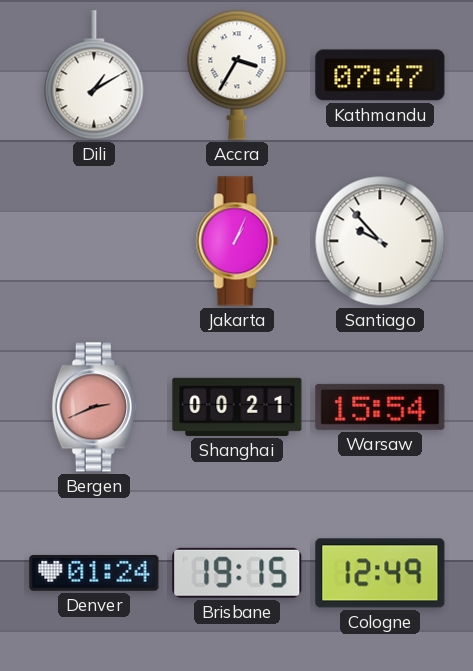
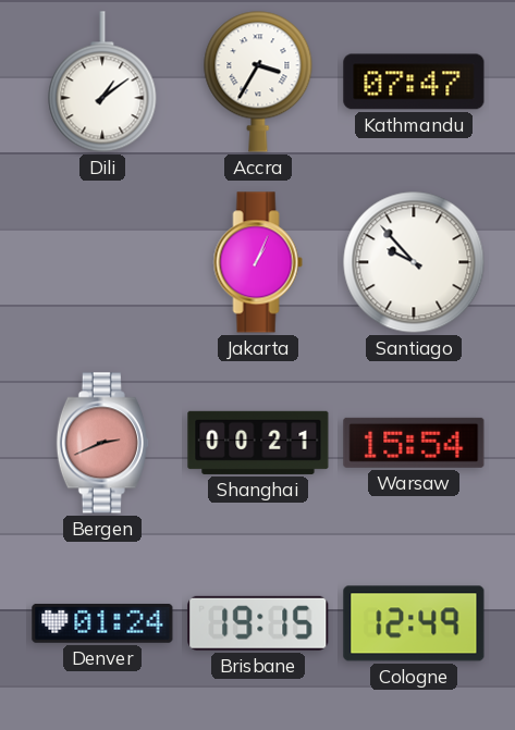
Dili: 1:10 -> 1:09 (102, 82)
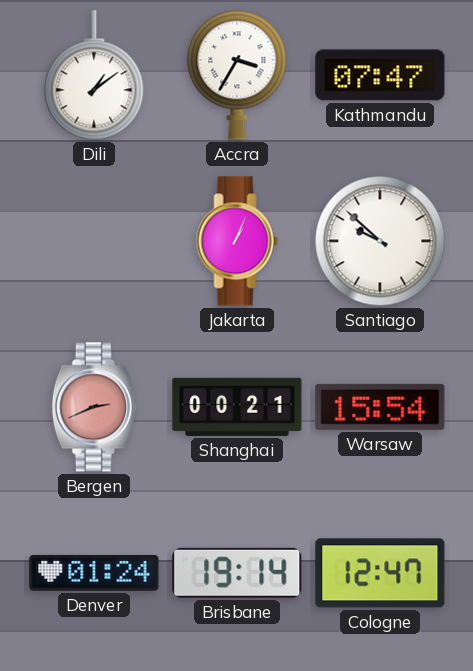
Santiago: 9:53 -> 9:52 (380, 241)
Brisbane: 19:15 -> 19:14 (237, 573)
Cologne: 12:49 -> 12:47 (380, 573)
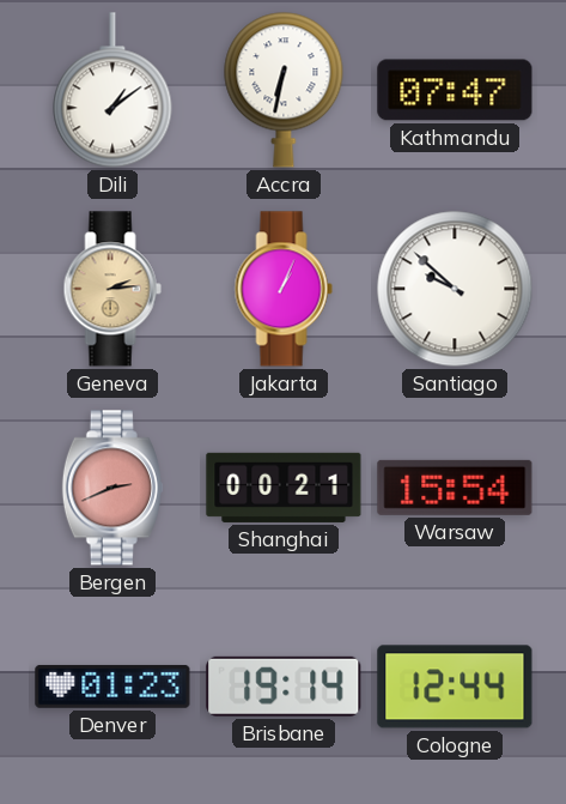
Accra: 3:35 -> 6:32 (284, 90)
Geneva: none -> 2:14 (112, 289)
Denver: 01:24 -> 01:23 (112, 687)
Cologne: 12:47 -> 12:44 (455, 687)
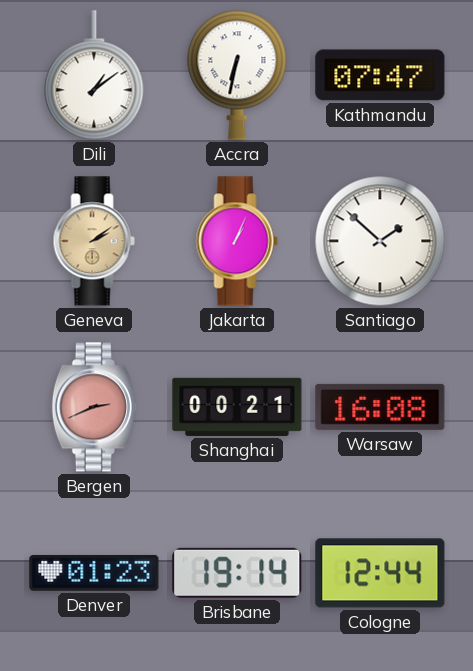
Geneva: 2:14 -> 2:09 (94, 241)
Santiago: 9:52 -> 1:52 (380, 241)
Warsaw: 15:54 -> 16:08 (380, 407)
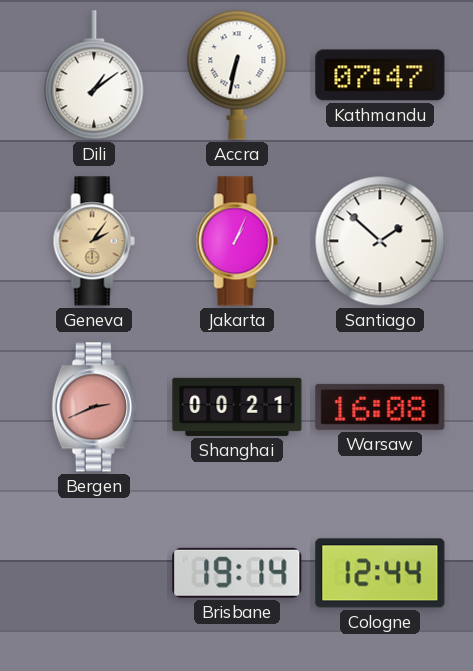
Geneva: 2:09 -> 2:06 (94, 241)
Denver: 01:23 -> none (94, 573)
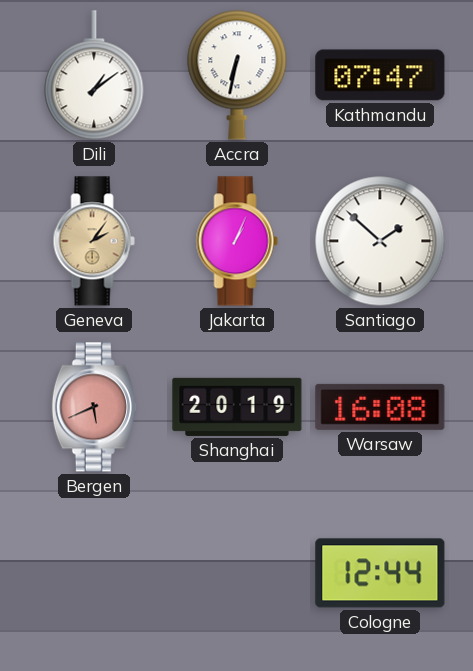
Bergen: 2:41 -> 5:41 (94, 407)
Shanghai: 00:21 -> 20:19 (237, 407)
Brisbane: 19:14 -> none (237, 573)
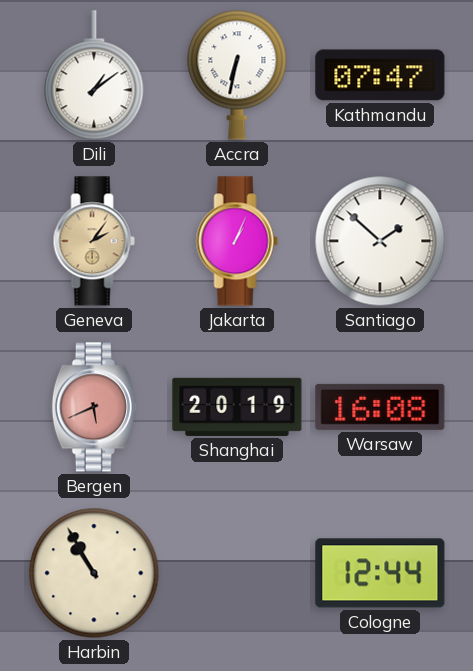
Harbin: none -> 10:55 (94, 573)
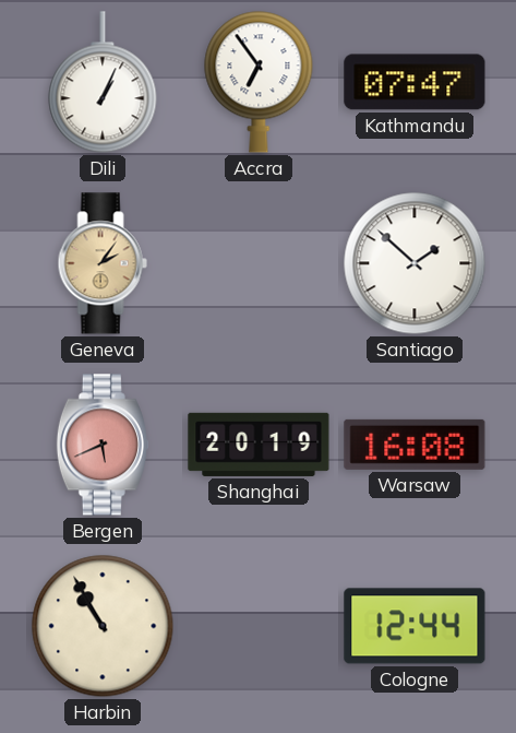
Dili: 1:09 -> 1:04 (103, 82)
Accra: 6:32 -> 6:54 (259, 82)
Jakarta: 1:04 -> none (237, 241)
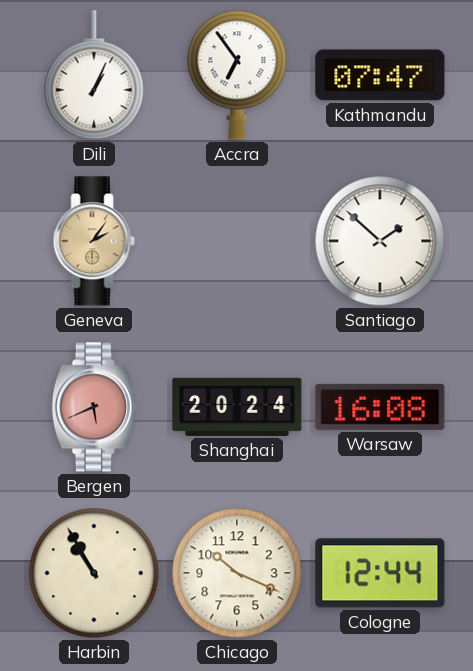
Shanghai: 20:19 -> 20:24 (237, 407)
Chicago: none -> 10:19 (237, 573)
